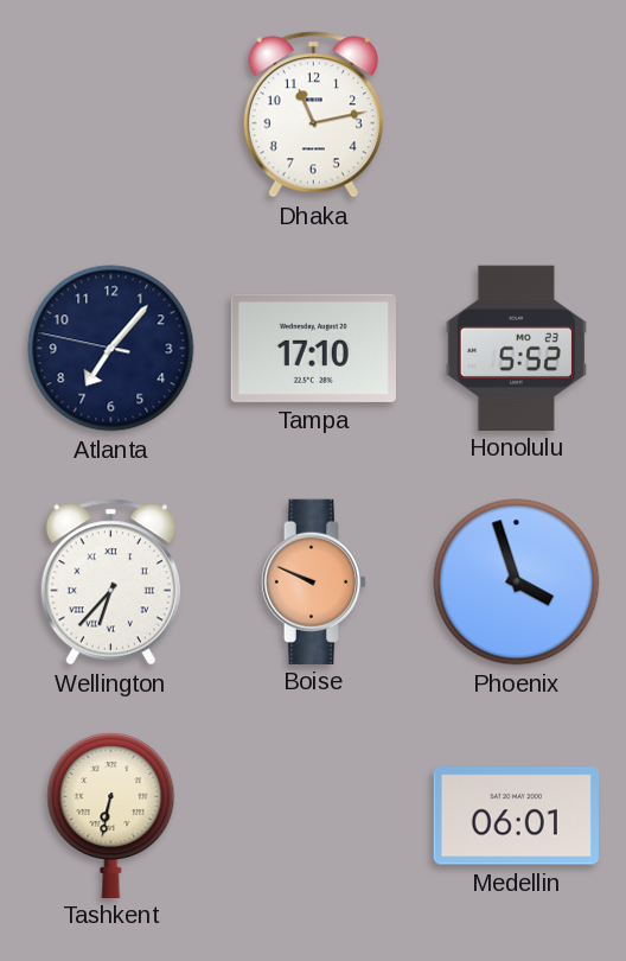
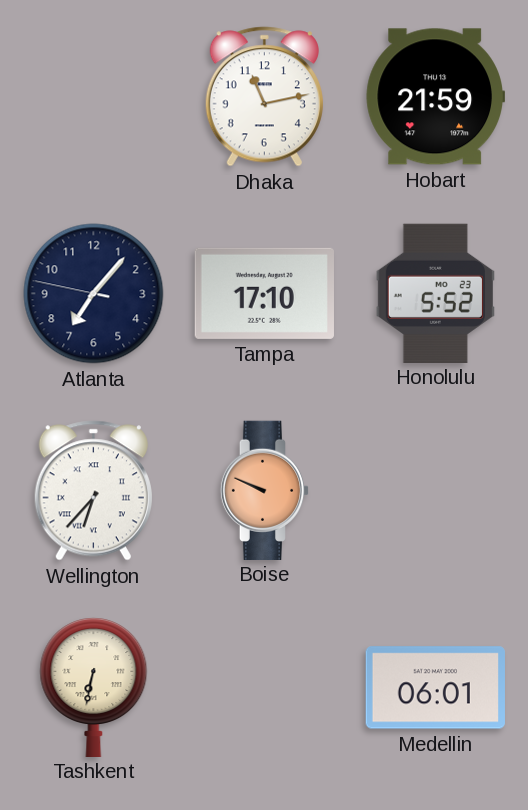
Hobart: none -> 21:59 (435, 97)
Phoenix: 3:57 -> none (517, 583)
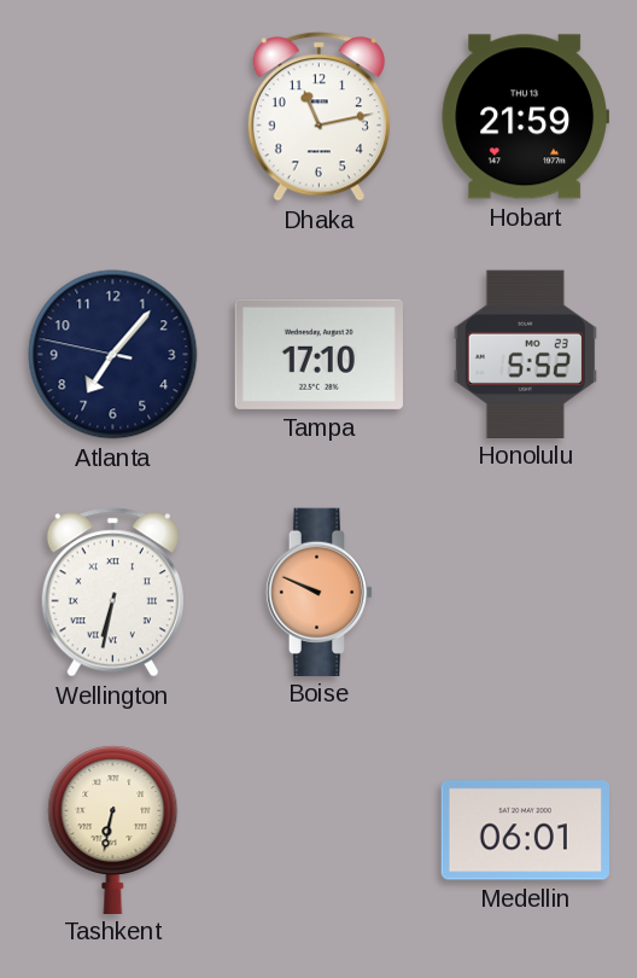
Wellington: 6:37 -> 6:32 (112, 593)
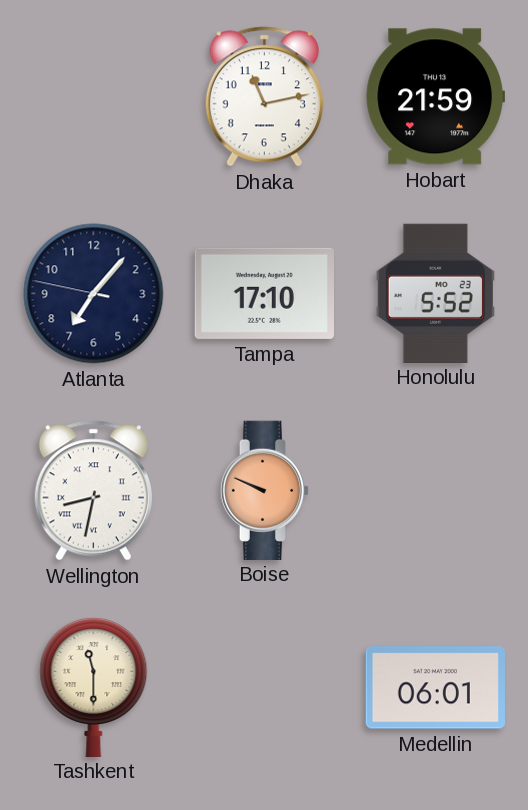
Wellington: 6:32 -> 8:32 (93, 491)
Tashkent: 6:32 -> 11:30 (94, 687)
